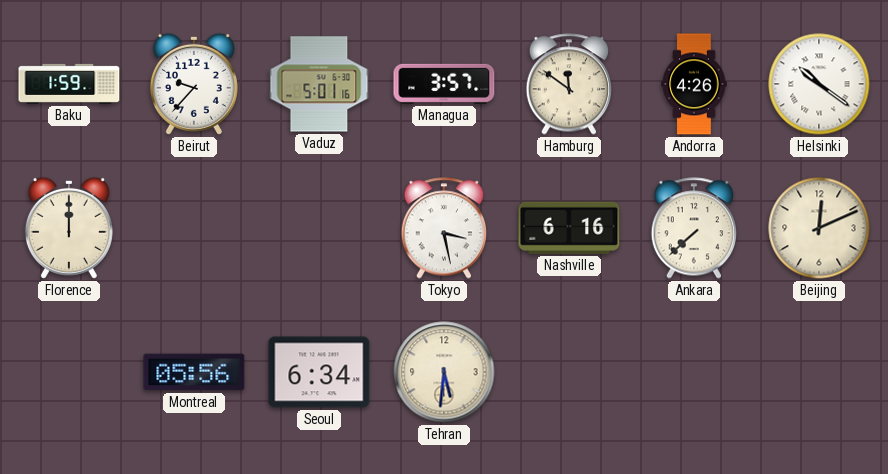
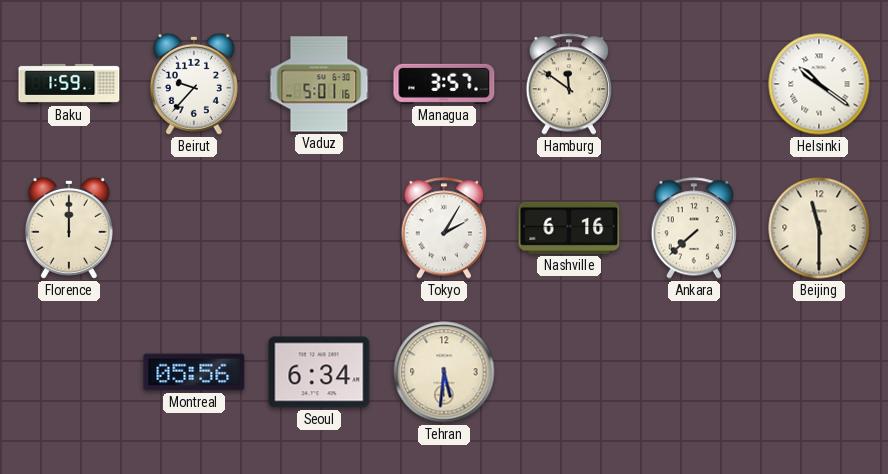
Andorra: 4:26 -> none (694, 84)
Tokyo: 3:28 -> 2:05 (444, 228)
Beijing: 12:11 -> 11:30 (819, 228)
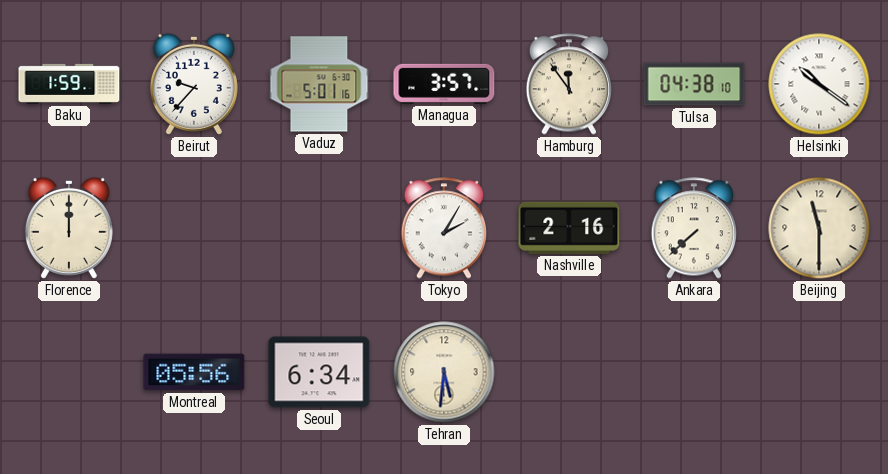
Hamburg: 11:51 -> 11:54 (569, 84)
Tulsa: none -> 04:38 (694, 84)
Nashville: 6:16 -> 2:16 (569, 228)
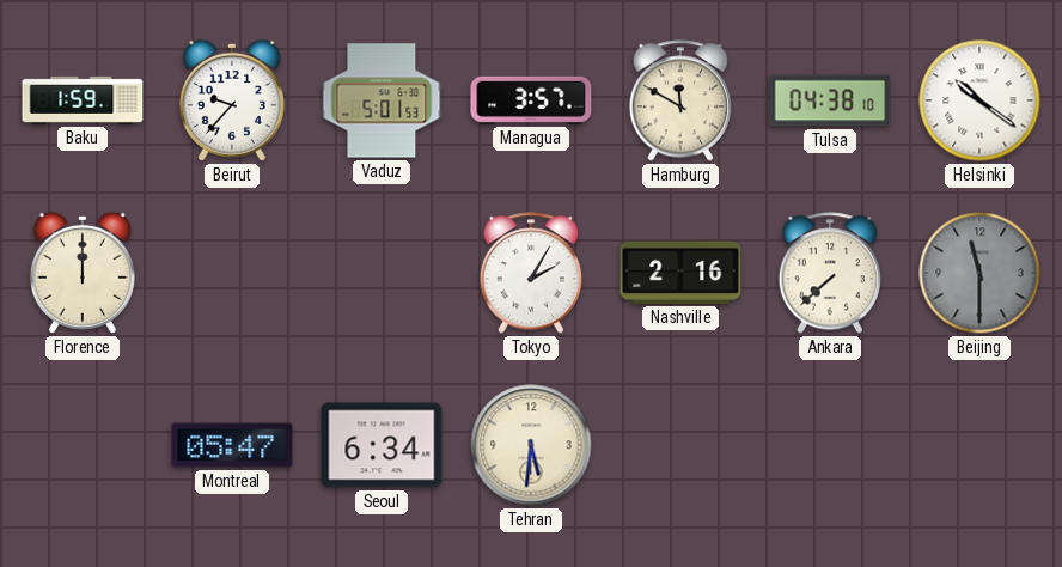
Vaduz: 5:01:16 -> 5:01:53 (382, 100)
Hamburg: 11:54 -> 11:50 (680, 100)
Beijing dial: cream -> grey (979, 273)
Montreal: 05:56 -> 05:47 (232, 445)
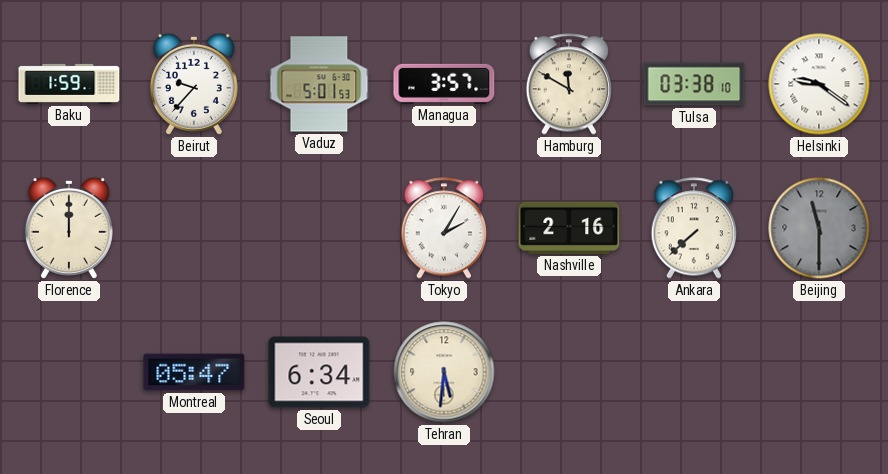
Tulsa: 04:38 -> 03:38 (694, 84)
Helsinki: 10:21 -> 9:21 (819, 84)
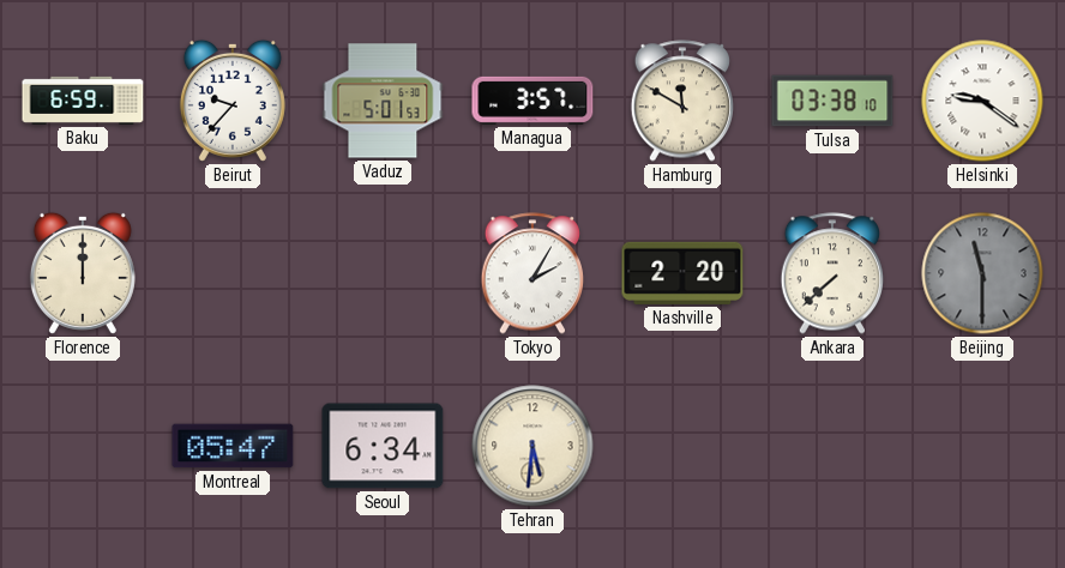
Baku: 1:59 -> 6:59 (83, 101)
Nashville: 2:16 -> 2:20 (682, 273)
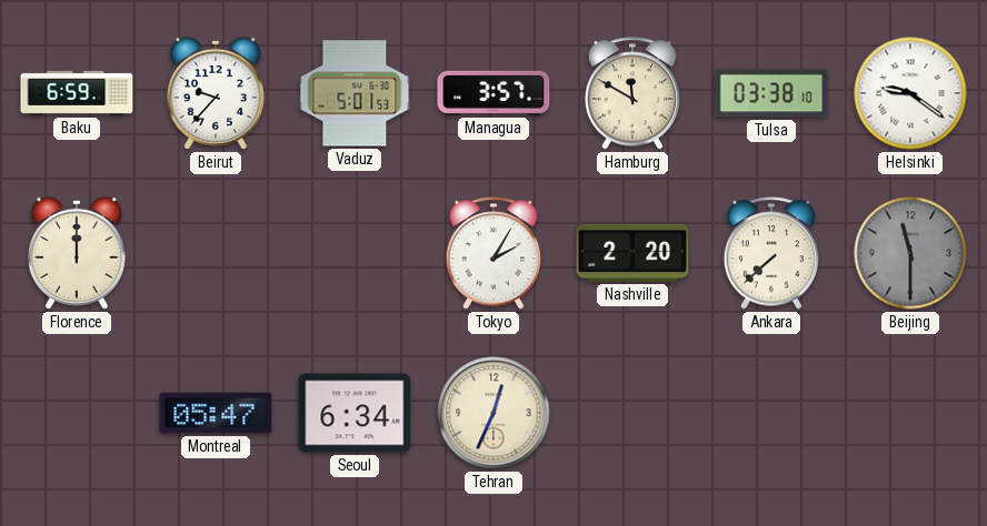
Tehran: 5:31 -> 12:34 (493, 413)
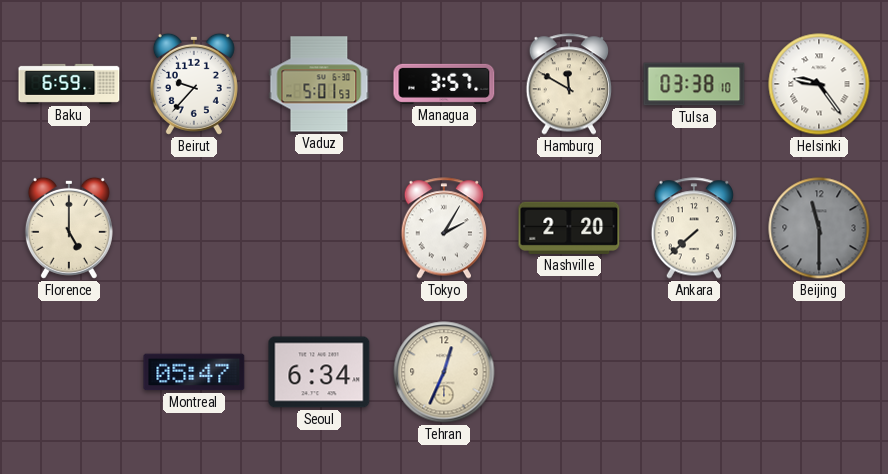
Helsinki: 9:21 -> 9:24 (819, 84)
Florence: 12:00 -> 5:00 (69, 228)
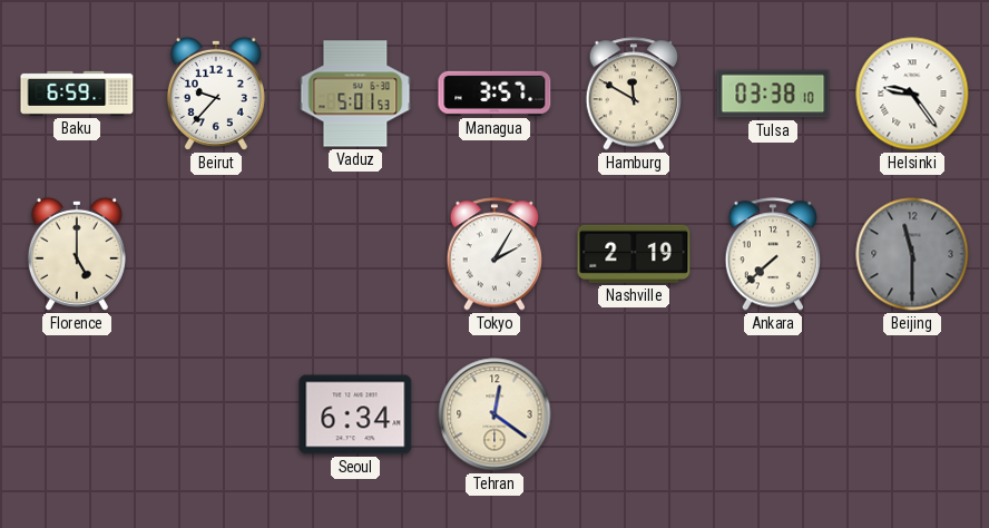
Nashville: 2:20 -> 2:19 (634, 254)
Montreal: 05:47 -> none (194, 372)
Tehran: 12:34 -> 12:21 (494, 414)
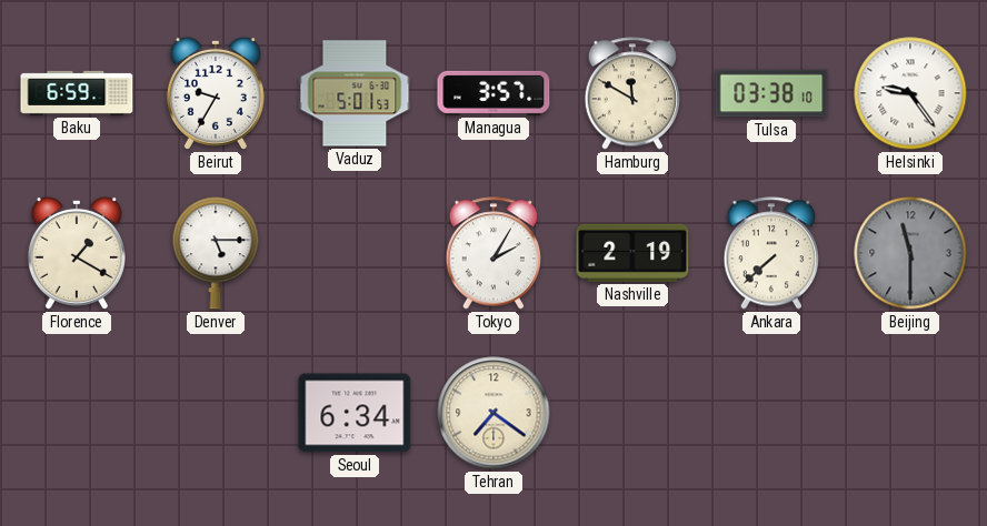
Beirut: 9:37 -> 9:35 (216, 93)
Florence: 5:00 -> 1:20 (77, 253)
Denver: none -> 5:15 (216, 253)
Tehran: 12:21 -> 7:21 (493, 413)
